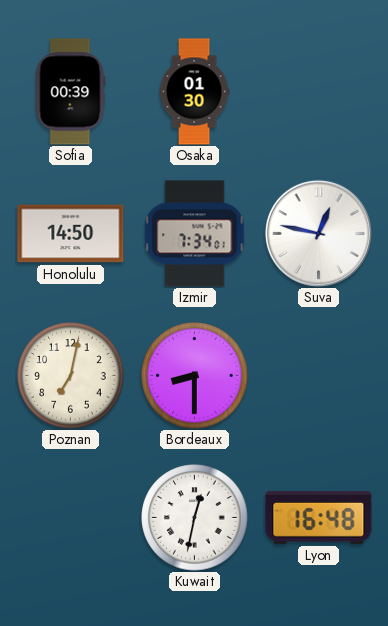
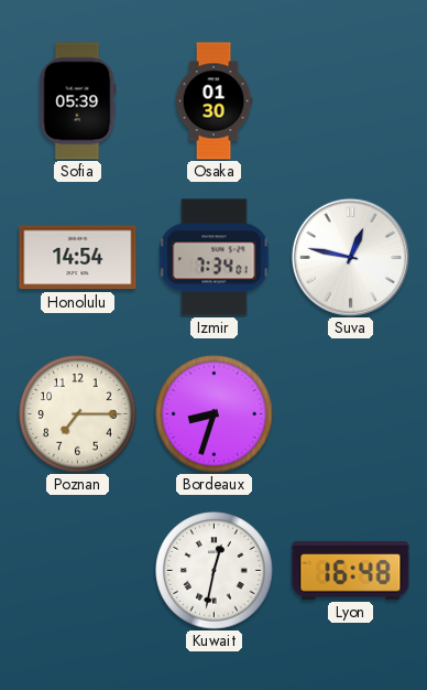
Sofia: 00:39 -> 05:39 (78, 101)
Honolulu: 14:50 -> 14:54 (78, 258)
Poznan: 7:02 -> 7:15 (78, 414)
Bordeaux: 8:30 -> 8:33 (215, 414)
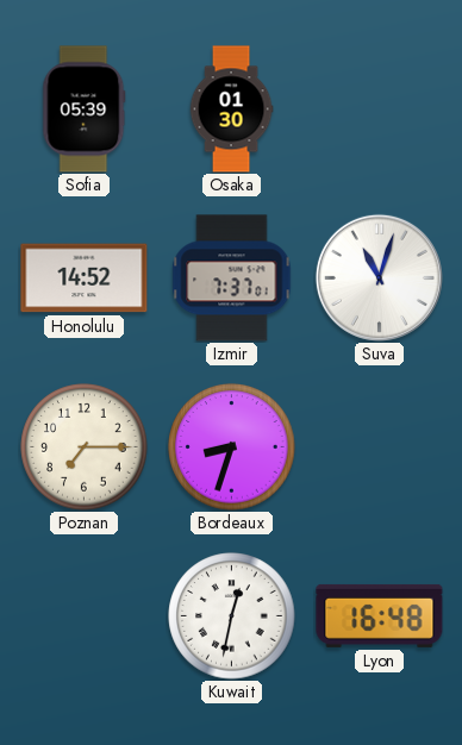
Honolulu: 14:54 -> 14:52 (85, 278)
Izmir: 7:34 -> 7:37 (232, 278)
Suva: 12:47 -> 11:03 (379, 277)
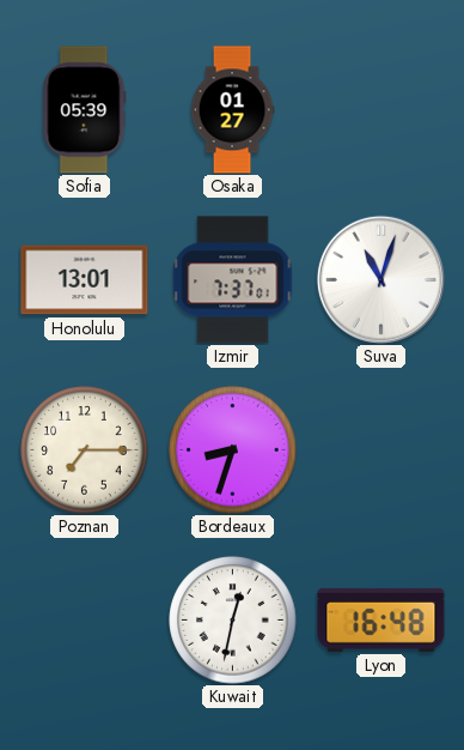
Osaka: 01:30 -> 01:27 (232, 110)
Honolulu: 14:52 -> 13:01 (85, 280)
